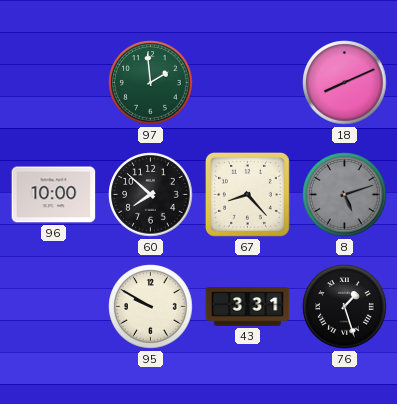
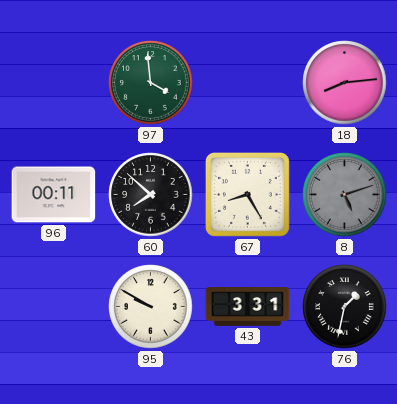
97: 1:59 -> 3:59 (151, 83)
18: 8:11 -> 8:14 (345, 83)
96: 10:00 -> 00:11 (54, 195)
67: 8:23 -> 8:25 (247, 194)
76: 1:27 -> 1:32 (345, 307)
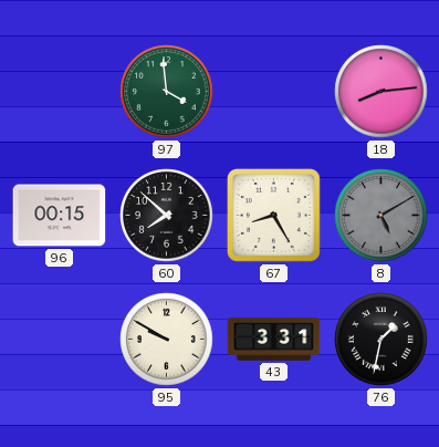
96: 00:11 -> 00:15 (60, 216)
8: 5:12 -> 5:10 (381, 216)
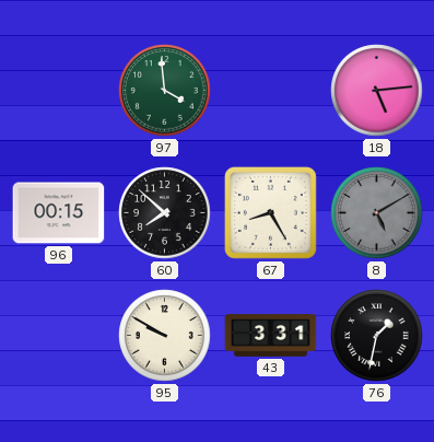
18: 8:14 -> 5:14 (377, 91)
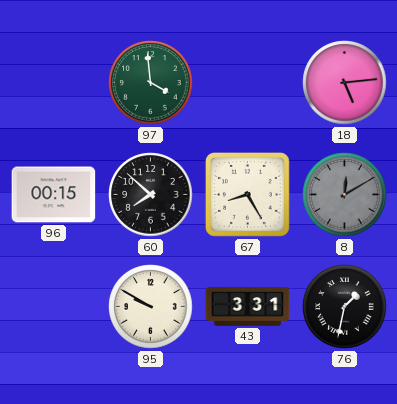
8: 5:10 -> 12:10 (345, 195)
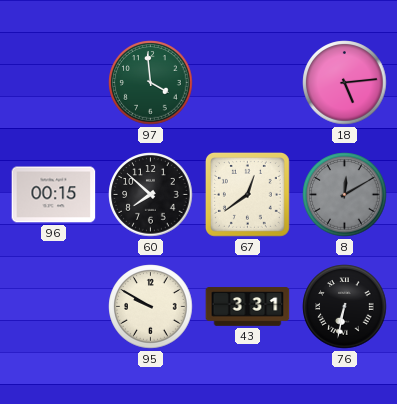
67: 8:25 -> 12:39 (247, 194)
76: 1:32 -> 6:32 (345, 307)
